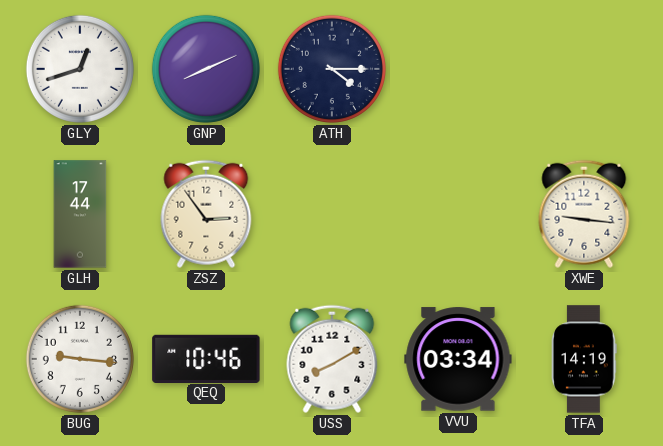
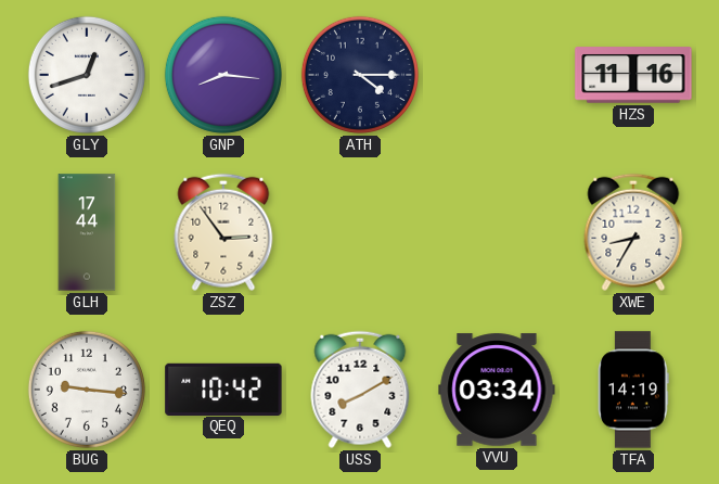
GNP: 8:11 -> 8:16 (223, 75)
HZS: none -> 11:16 (633, 75)
XWE: 9:16 -> 8:35 (633, 232)
QEQ: 10:46 -> 10:42 (223, 389)
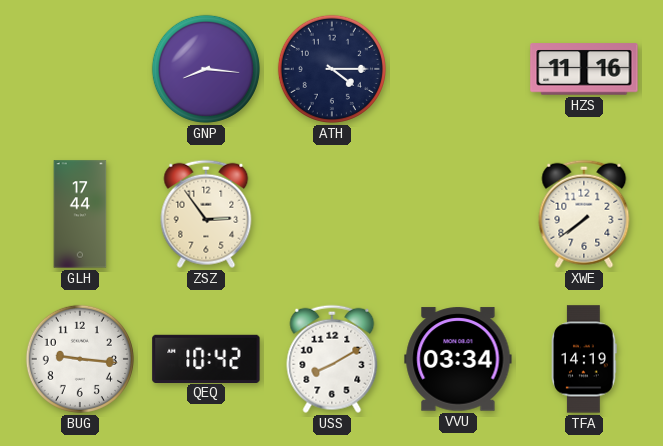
GLY: 12:42 -> none (87, 75)
XWE: 8:35 -> 7:39 (584, 214)
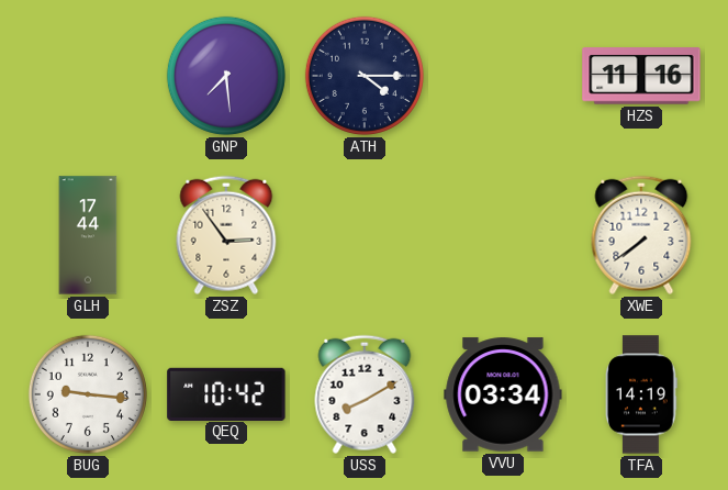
GNP: 8:16 -> 7:29 (226, 76)
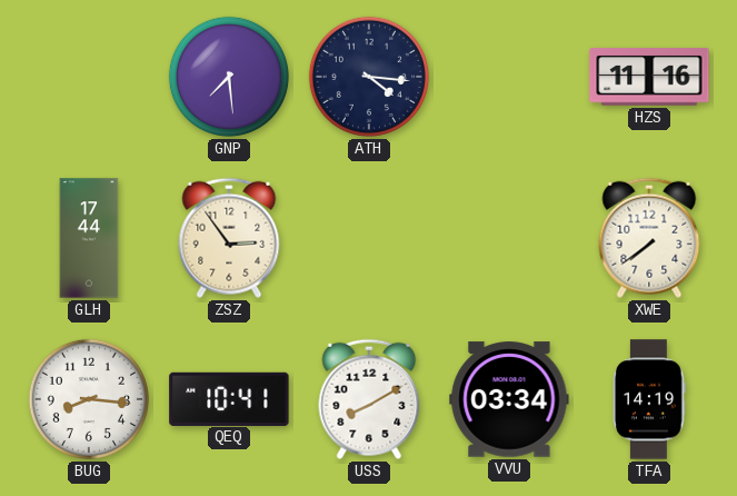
ATH: 4:15 -> 4:16 (369, 77)
BUG: 9:16 -> 8:16 (89, 399)
QEQ: 10:42 -> 10:41 (229, 398)
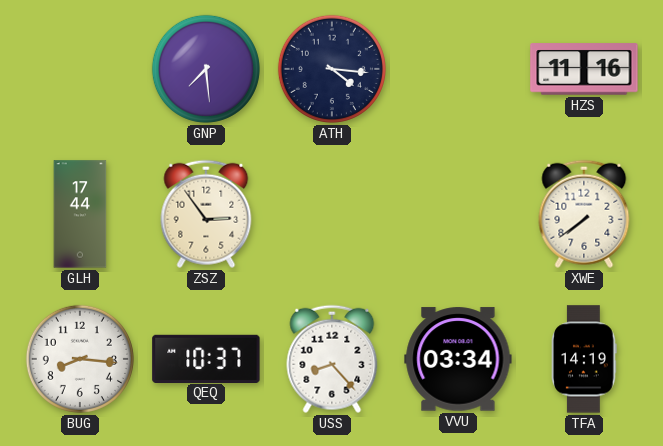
QEQ: 10:41 -> 10:37 (206, 358)
USS: 8:10 -> 8:23 (332, 359)
